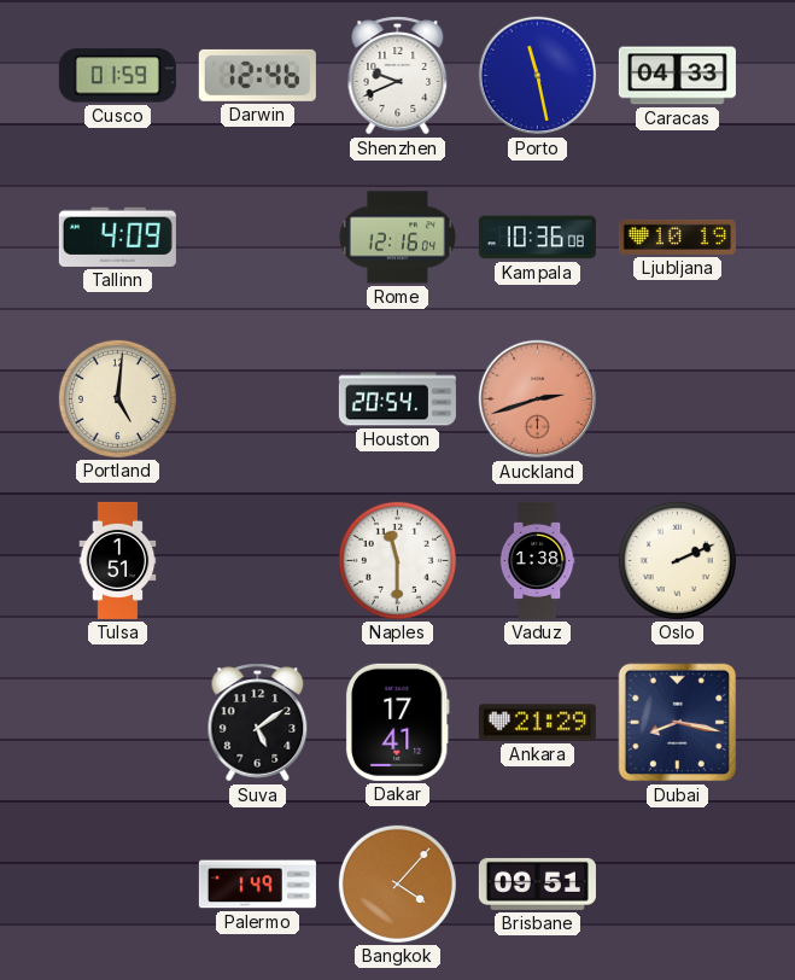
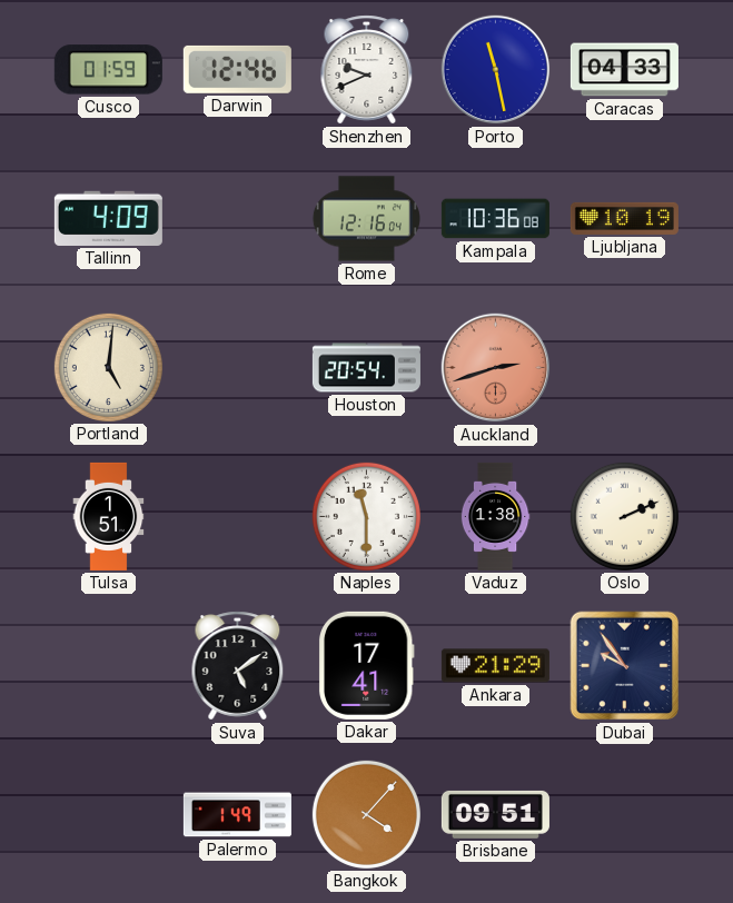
Dubai: 8:17 -> 9:54 (625, 666)
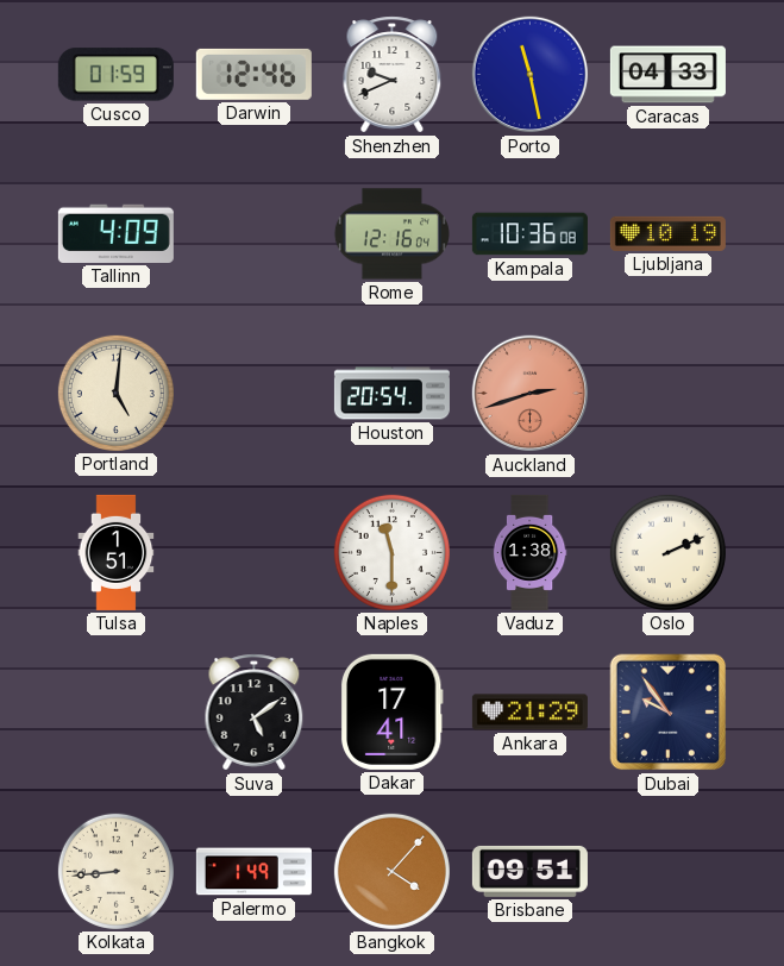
Kolkata: none -> 8:44 (115, 871)
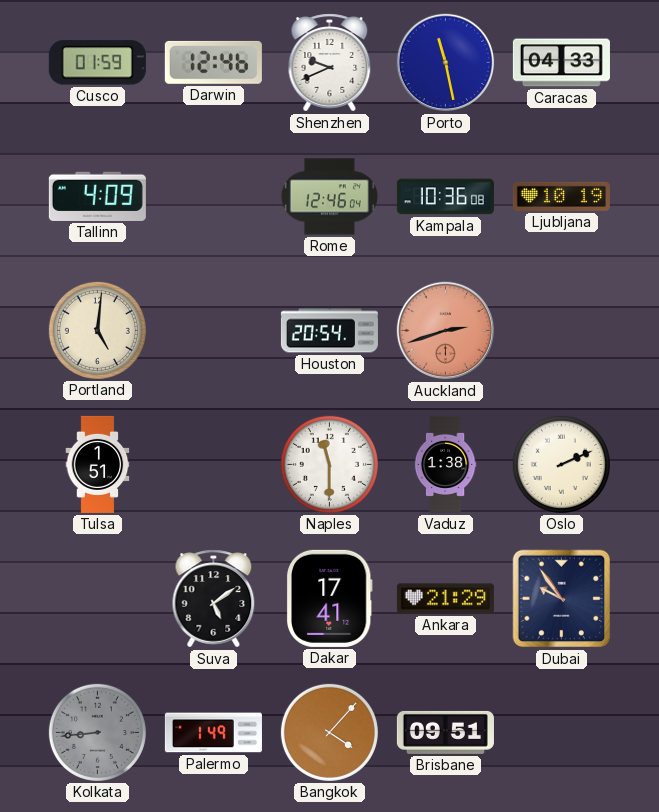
Rome: 12:16 -> 12:46 (329, 197)
Kolkata dial: cream -> grey (97, 732)
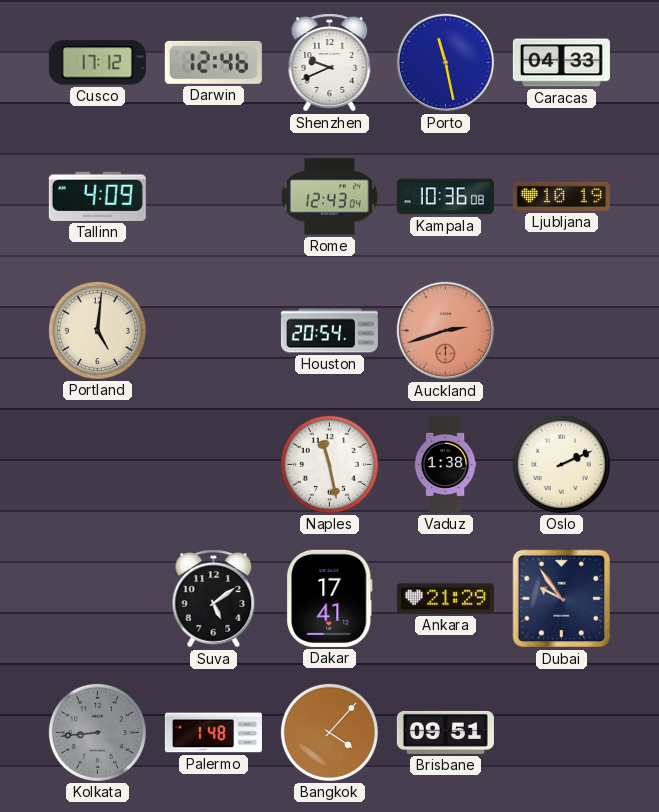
Cusco: 01:59 -> 17:12 (97, 63)
Rome: 12:46 -> 12:43 (329, 197)
Tulsa: 1:51 -> none (98, 464)
Naples: 11:30 -> 11:28 (329, 464)
Palermo: 1:49 -> 1:48 (213, 733)
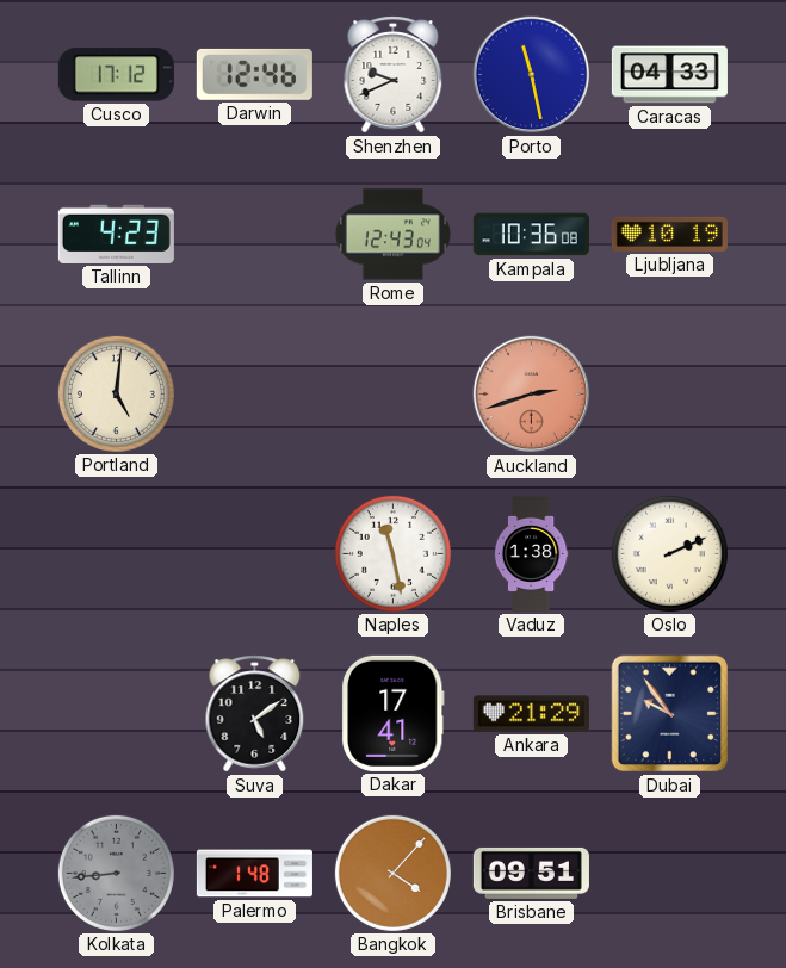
Tallinn: 4:09 -> 4:23 (116, 234)
Houston: 20:54 -> none (329, 331)
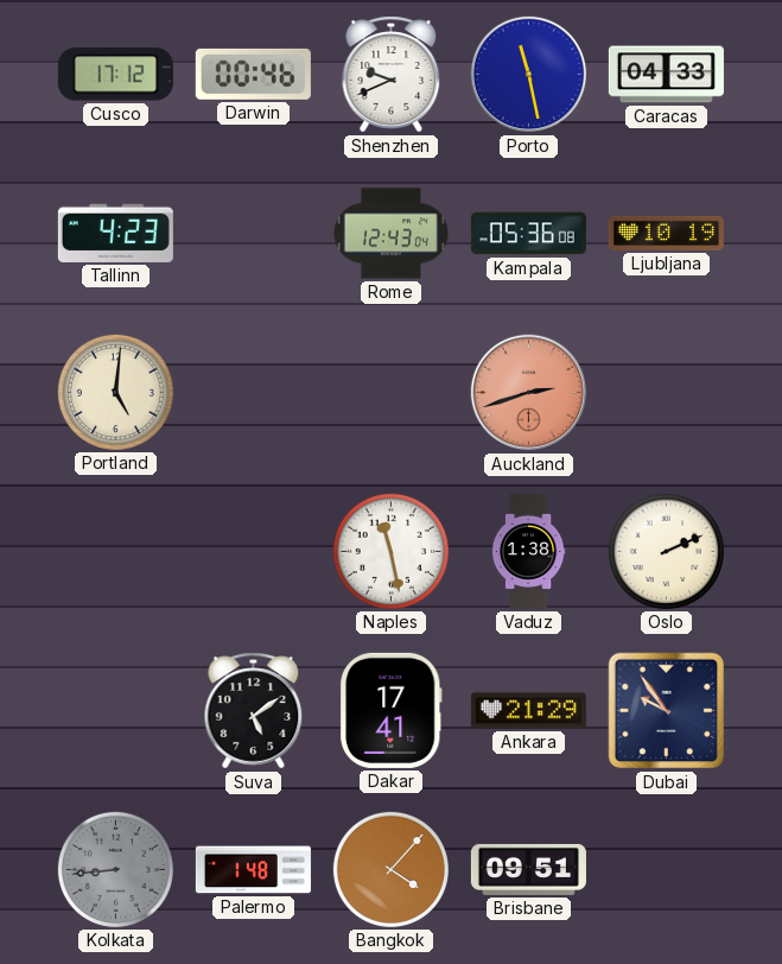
Darwin: 12:46 -> 00:46 (253, 74)
Kampala: 10:36 -> 05:36 (528, 234)
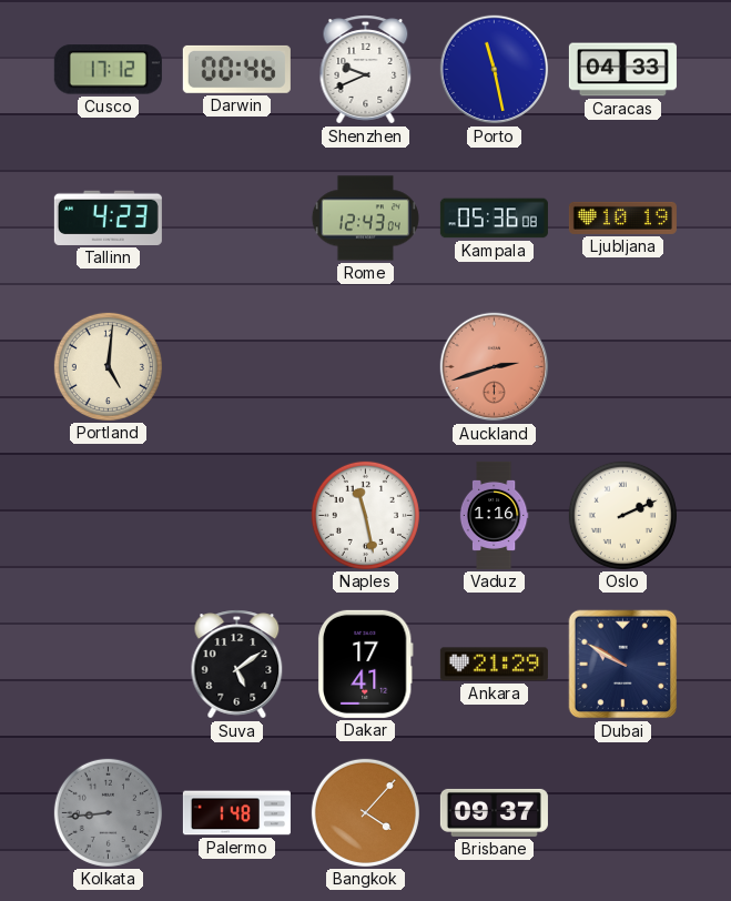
Vaduz: 1:38 -> 1:16 (494, 515)
Dubai: 9:54 -> 9:50 (623, 665)
Brisbane: 09:51 -> 09:37 (494, 812)
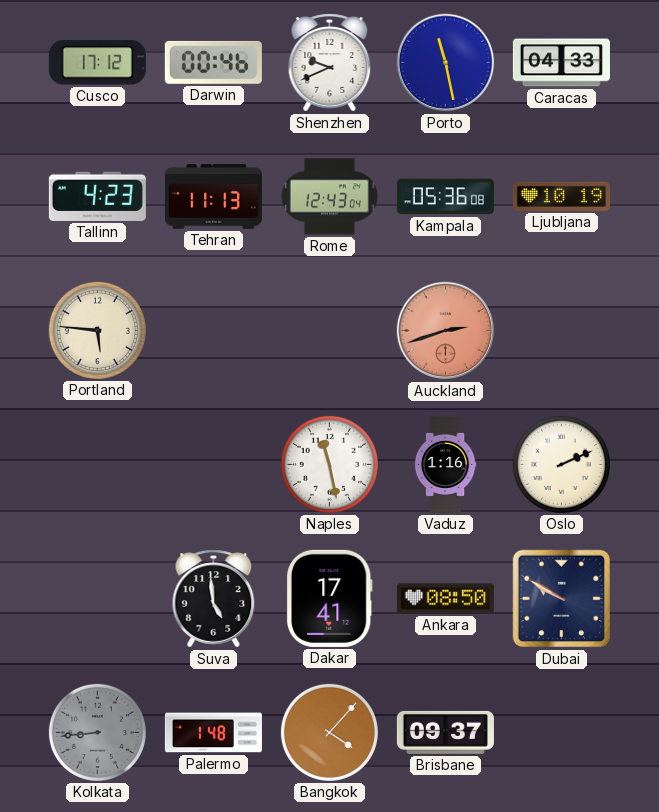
Tehran: none -> 11:13 (213, 197)
Portland: 5:01 -> 5:46 (97, 330)
Suva: 5:09 -> 4:59 (214, 599)
Ankara: 21:29 -> 08:50 (445, 599)
